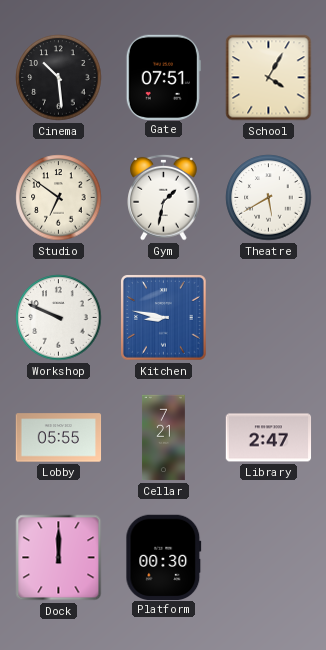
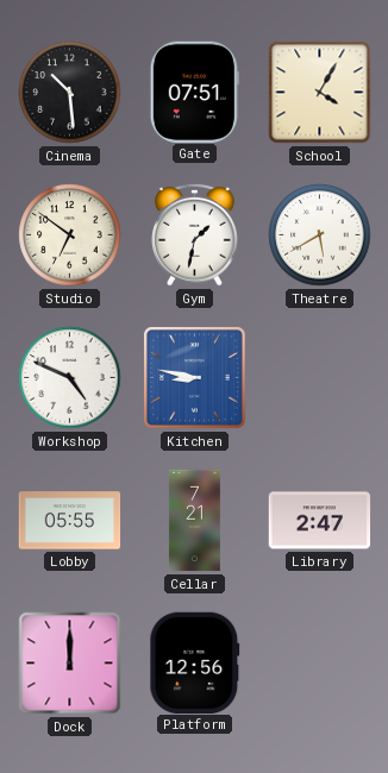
Workshop: 9:49 -> 4:49 (70, 378)
Platform: 00:30 -> 12:56 (195, 662)
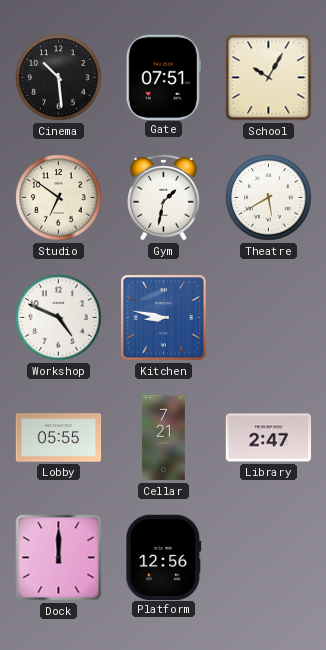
School: 4:05 -> 10:05 (269, 78)
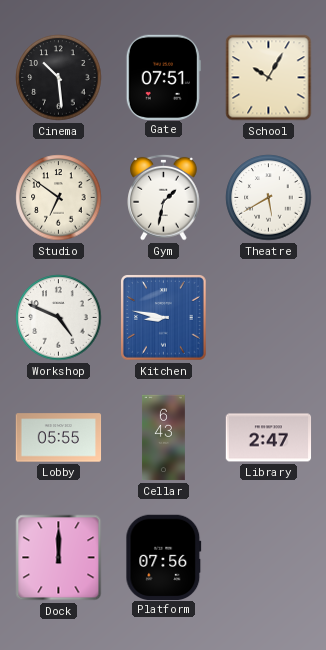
Cellar: 7:21 -> 6:43 (163, 438)
Platform: 12:56 -> 07:56 (164, 557)
